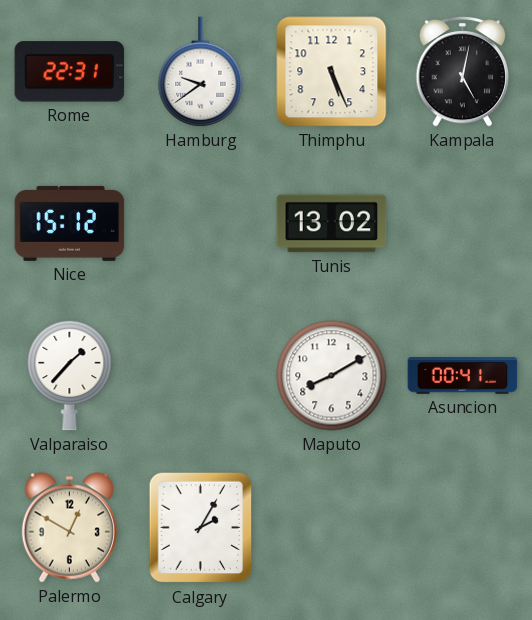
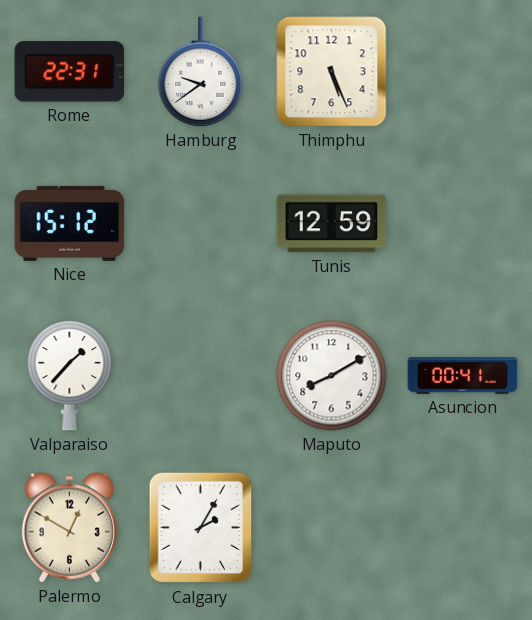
Kampala: 5:02 -> none (463, 71)
Tunis: 13:02 -> 12:59 (332, 224)
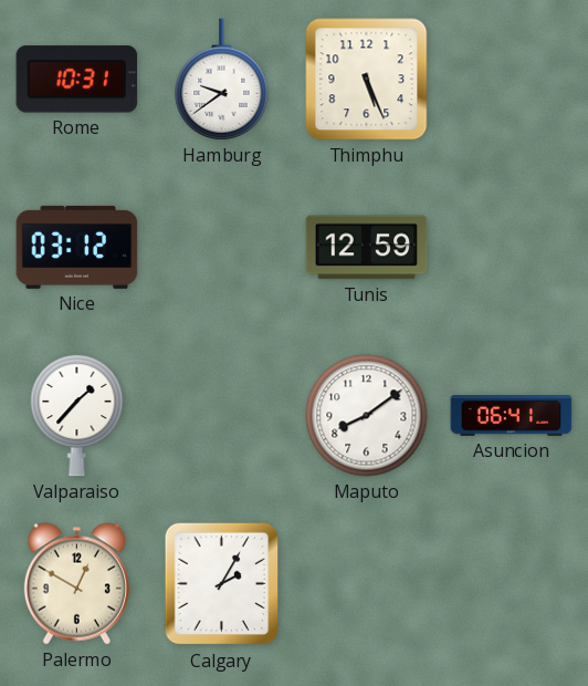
Rome: 22:31 -> 10:31 (77, 80)
Nice: 15:12 -> 03:12 (77, 247)
Maputo: 8:10 -> 8:09 (367, 416)
Asuncion: 00:41 -> 06:41 (512, 416)
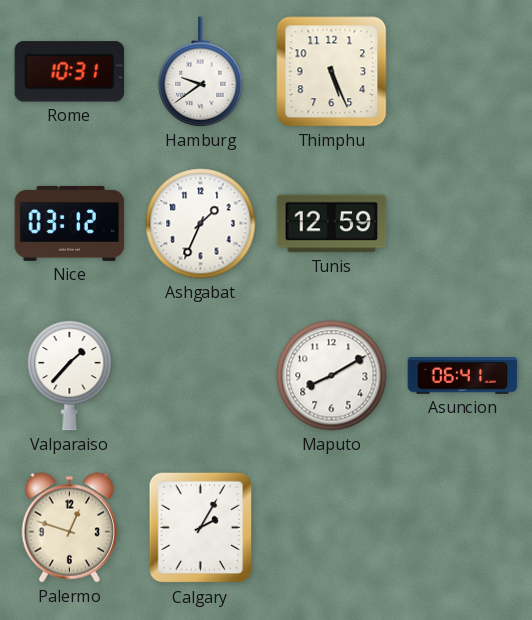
Ashgabat: none -> 1:34 (201, 224)
Maputo: 8:09 -> 8:10 (332, 376)
Palermo: 12:50 -> 12:48 (69, 528)
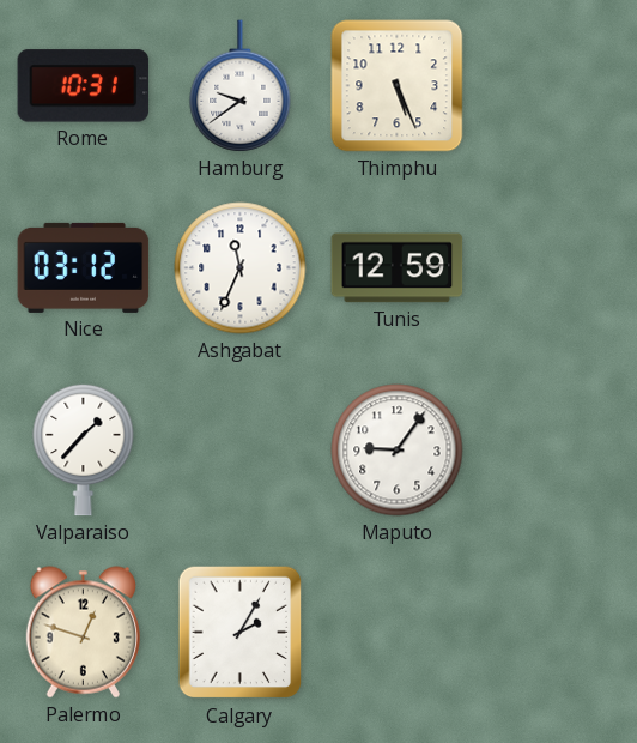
Ashgabat: 1:34 -> 11:34 (241, 268)
Maputo: 8:10 -> 9:06 (398, 451)
Asuncion: 06:41 -> none (463, 376)
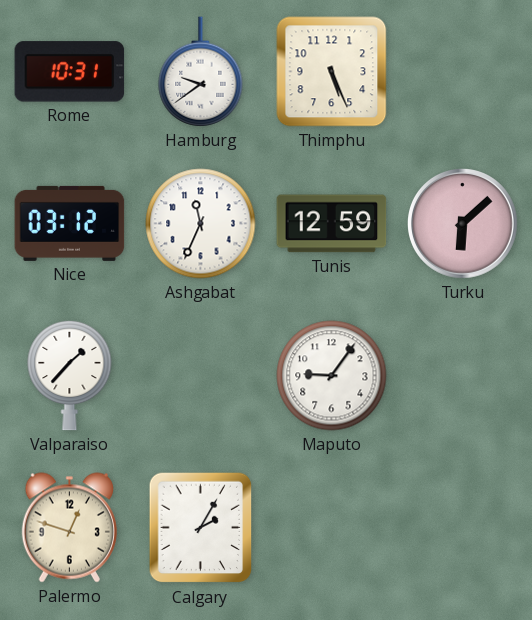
Turku: none -> 6:08 (463, 224)
